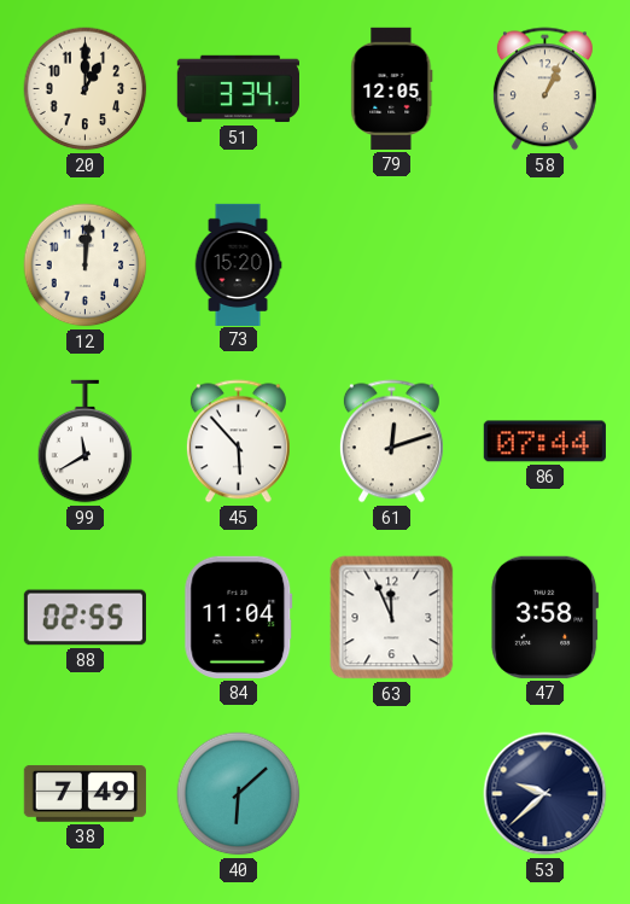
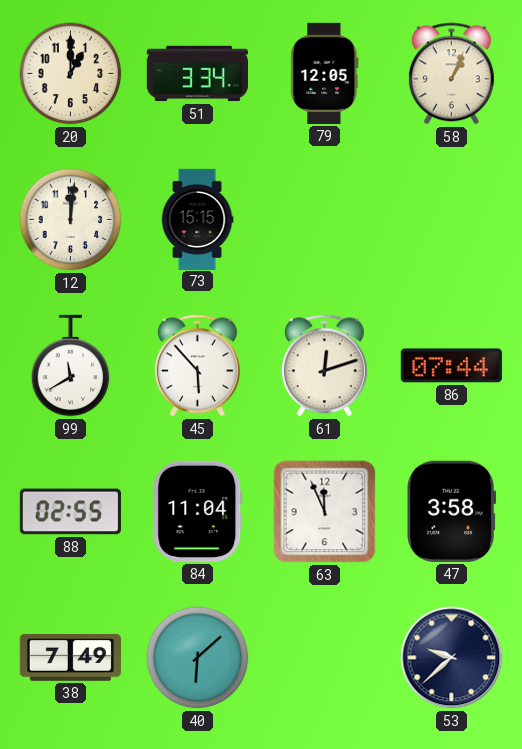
73: 15:20 -> 15:15 (197, 219)
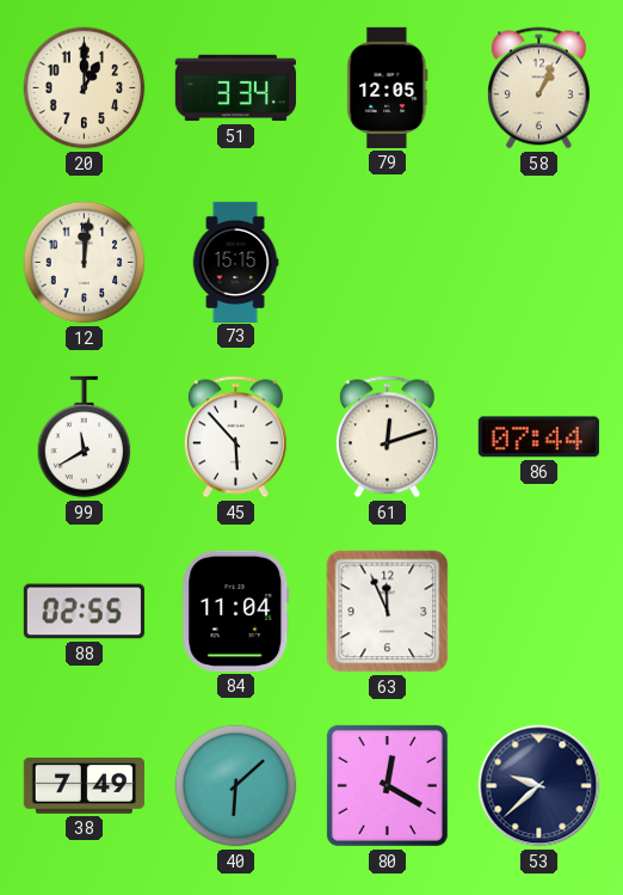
47: 3:58 -> none (452, 511)
80: none -> 12:20 (387, 785)
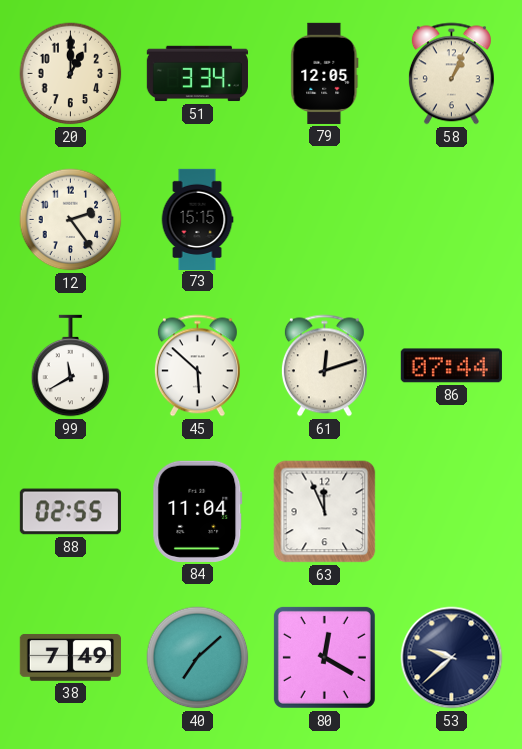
12: 12:01 -> 2:24 (71, 220)
45: 5:53 -> 5:52 (197, 366)
40: 6:08 -> 7:08 (198, 658)
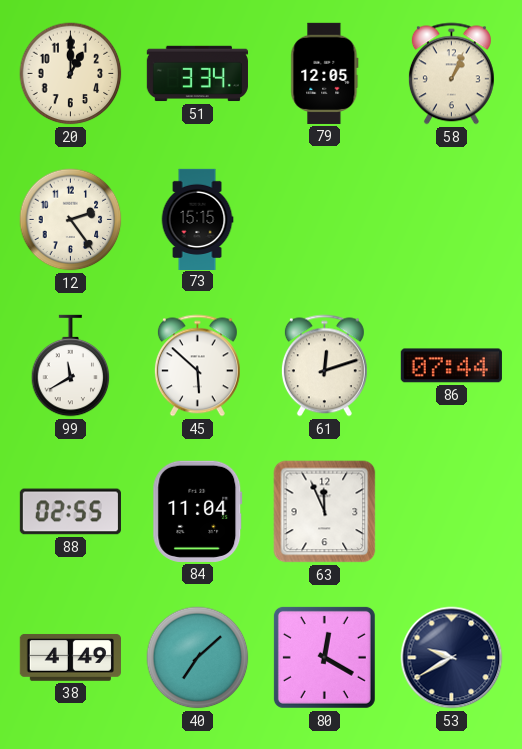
38: 7:49 -> 4:49 (70, 658)
53: 9:38 -> 9:40 (452, 658)
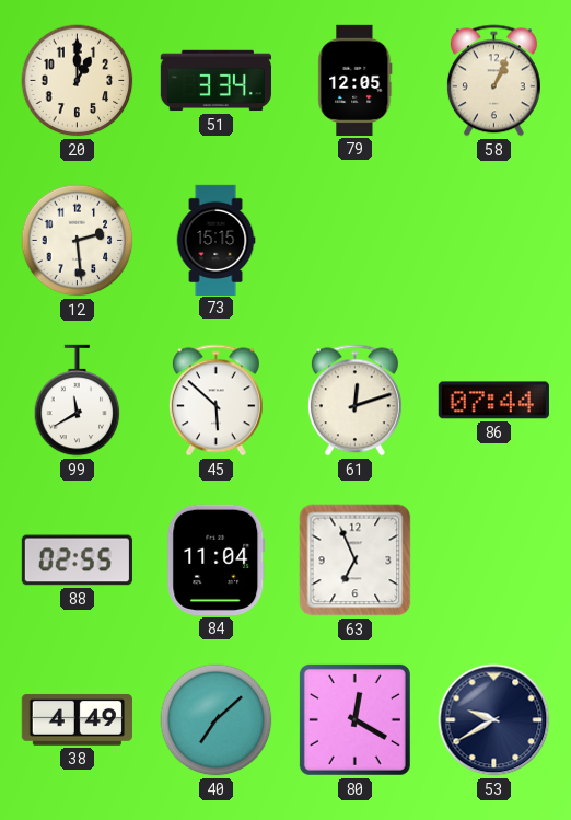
12: 2:24 -> 2:29 (78, 241)
63: 11:56 -> 6:56 (356, 561)
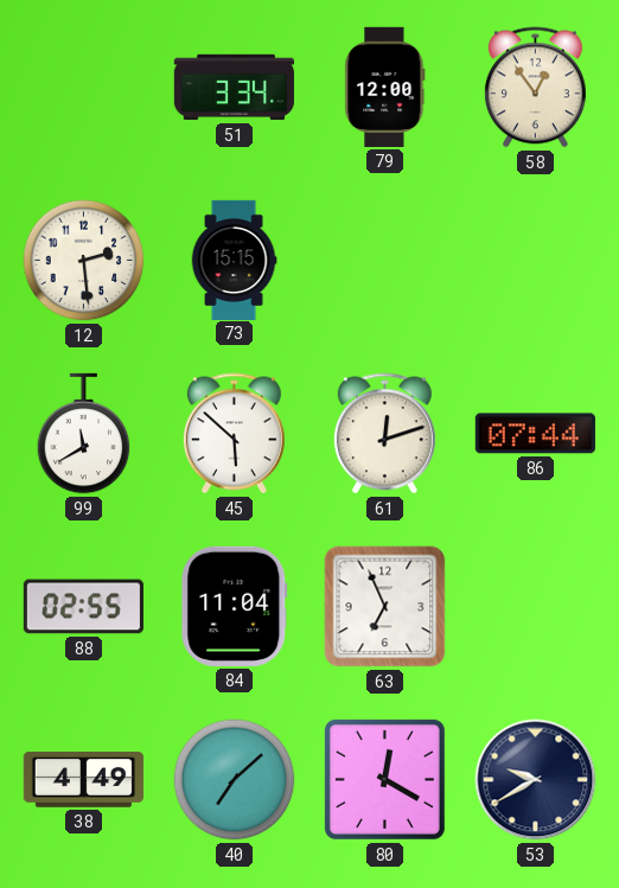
20: 1:00 -> none (78, 81)
79: 12:05 -> 12:00 (385, 87)
58: 1:04 -> 12:54 (535, 88)
